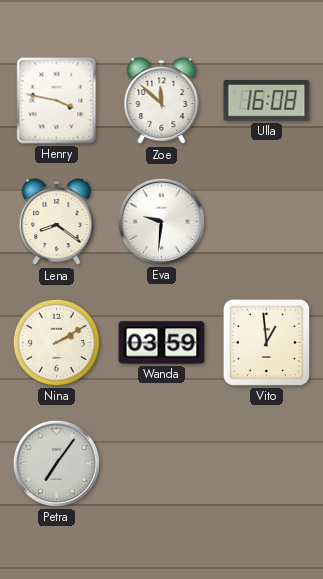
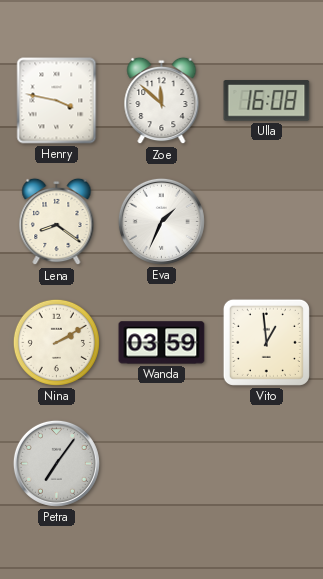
Eva: 9:31 -> 1:34 (161, 221)
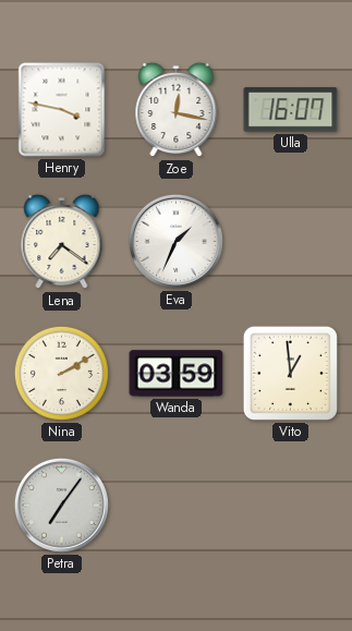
Zoe: 11:52 -> 12:17 (177, 110)
Ulla: 16:08 -> 16:07 (291, 110)
Lena: 8:21 -> 7:21 (62, 242)
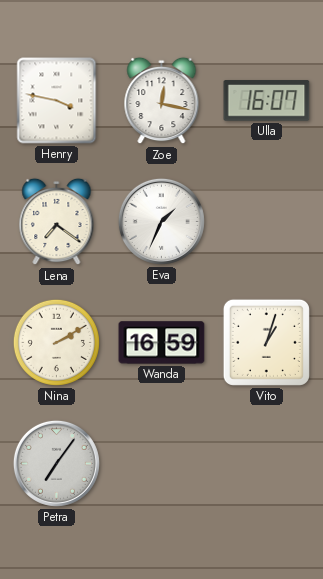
Wanda: 03:59 -> 16:59 (162, 343)
Vito: 12:59 -> 1:03 (266, 342)
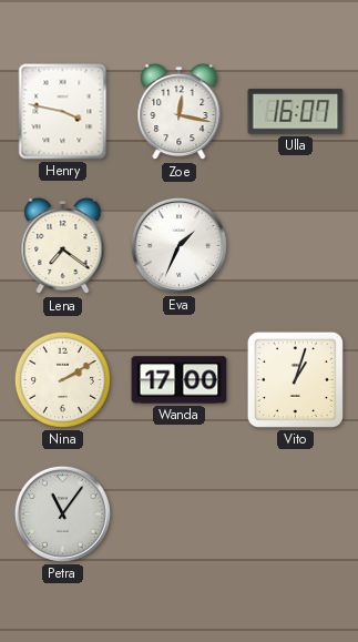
Wanda: 16:59 -> 17:00 (180, 380)
Petra: 7:06 -> 11:06 (62, 513)
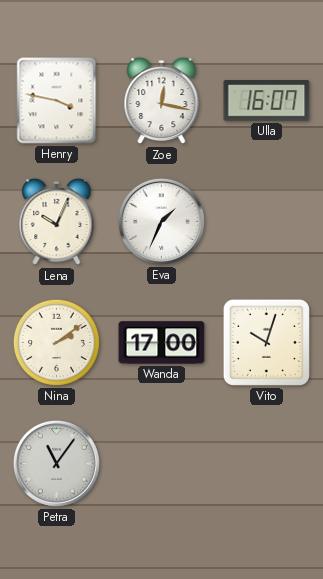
Lena: 7:21 -> 10:04 (57, 222)
Nina: 2:10 -> 2:09 (56, 342)
Vito: 1:03 -> 10:03 (266, 342)
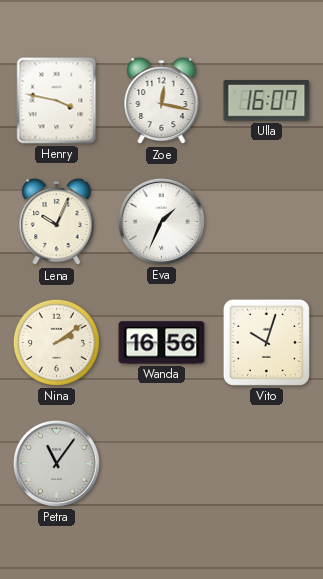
Wanda: 17:00 -> 16:56 (162, 343)
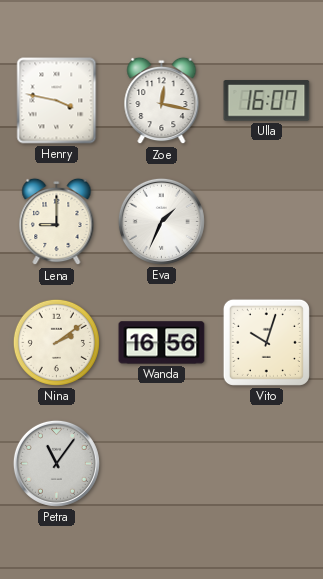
Lena: 10:04 -> 9:00 (57, 222)
